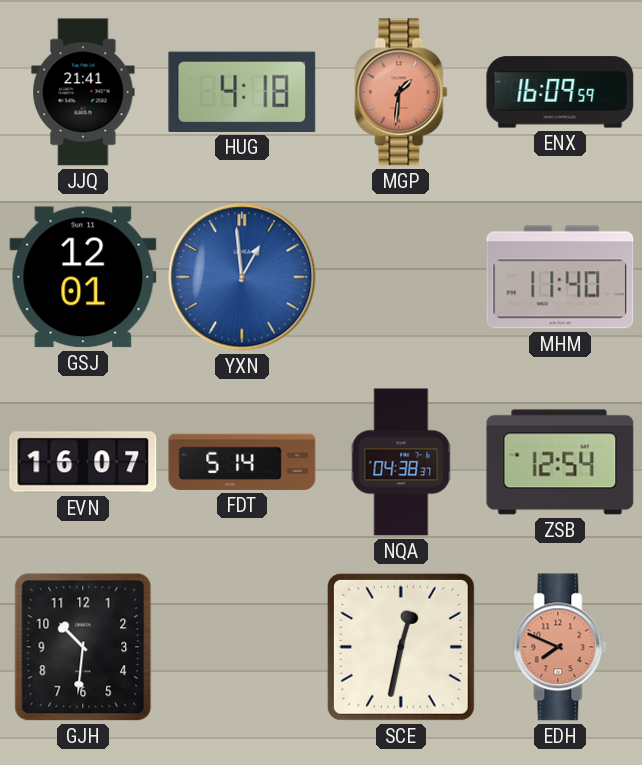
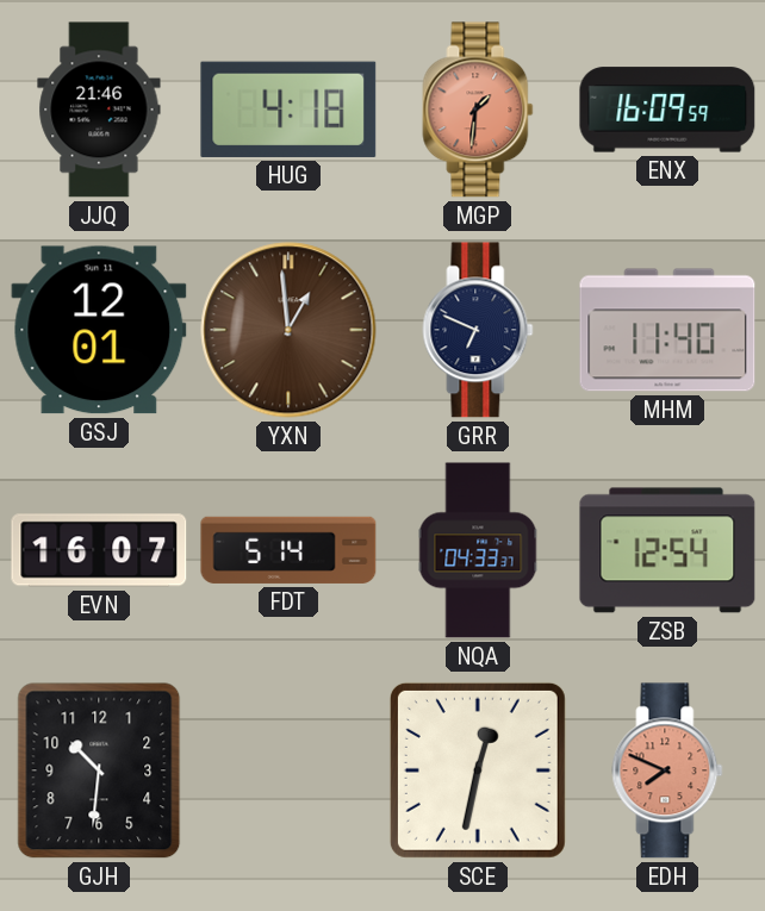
JJQ: 21:41 -> 21:46 (99, 110)
YXN dial: blue -> brown (288, 330)
GRR: none -> 6:49 (478, 330)
NQA: 04:38 -> 04:33 (478, 550)
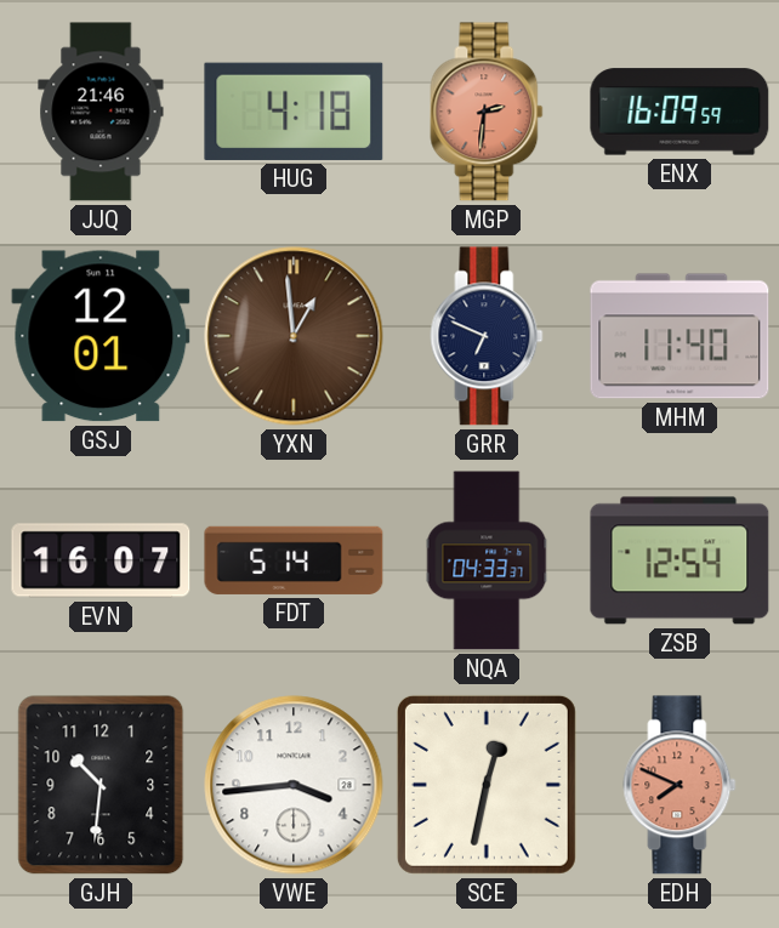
MGP: 1:31 -> 2:31 (487, 112)
VWE: none -> 3:44 (294, 785)
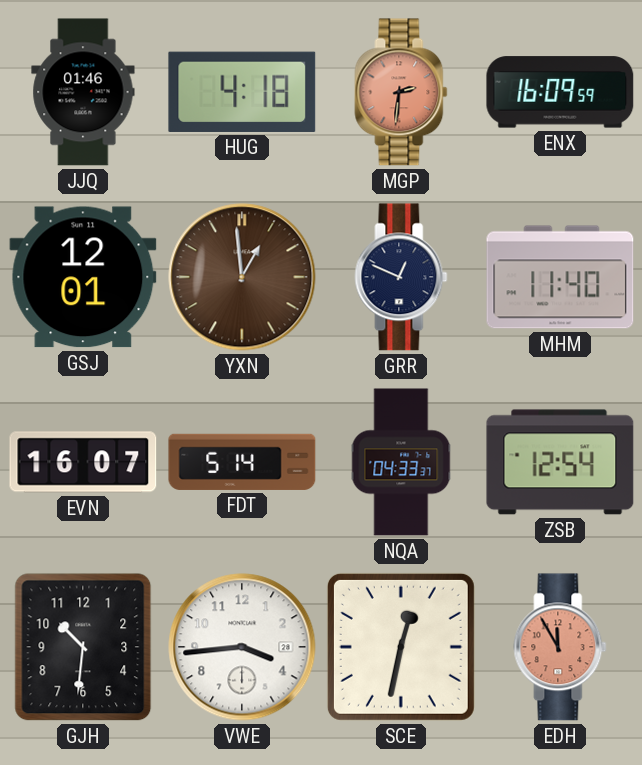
JJQ: 21:46 -> 01:46 (83, 92)
GRR: 6:49 -> 12:49 (401, 277)
EDH: 7:49 -> 11:55 (560, 647)
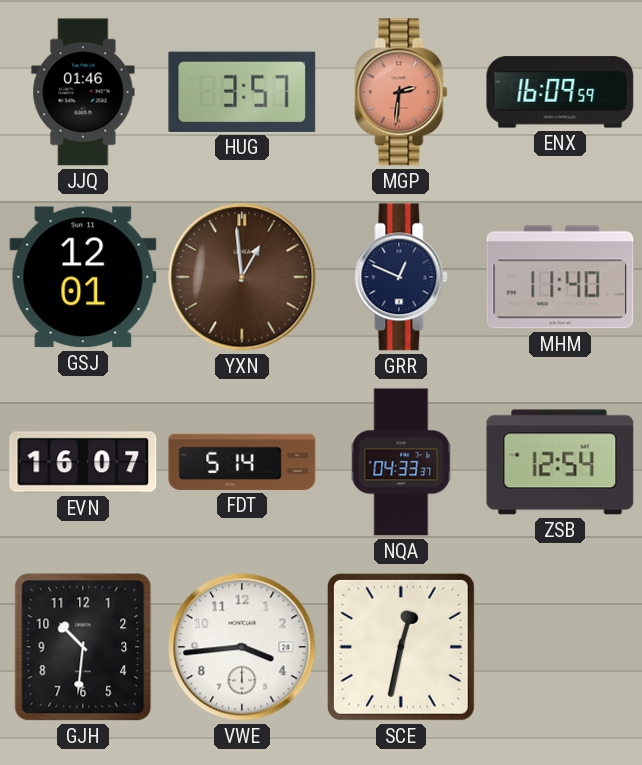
HUG: 4:18 -> 3:57 (242, 92)
EDH: 11:55 -> none (560, 647)
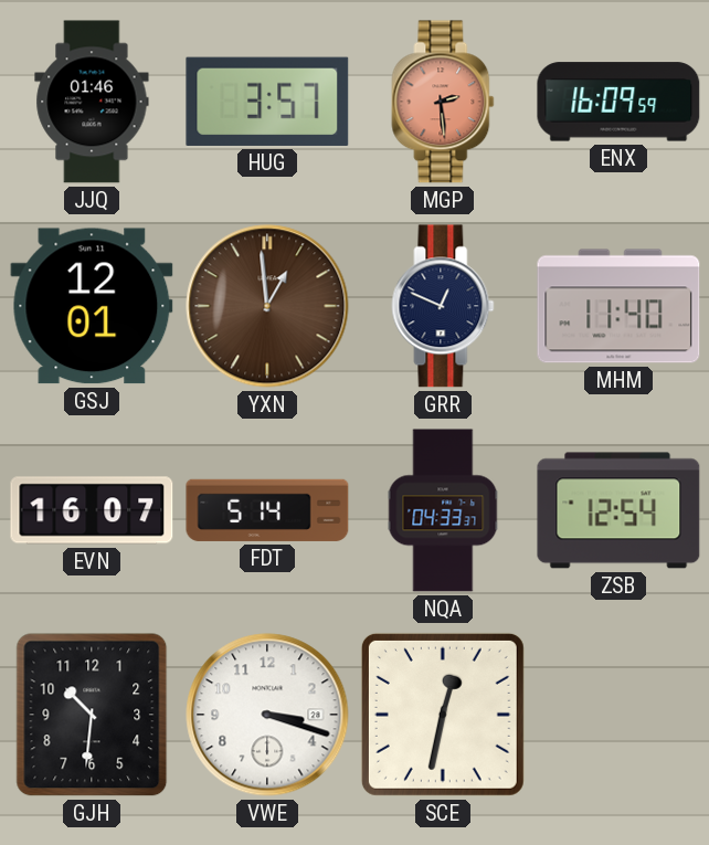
MGP: 2:31 -> 2:29 (443, 102)
VWE: 3:44 -> 3:18 (267, 715)
